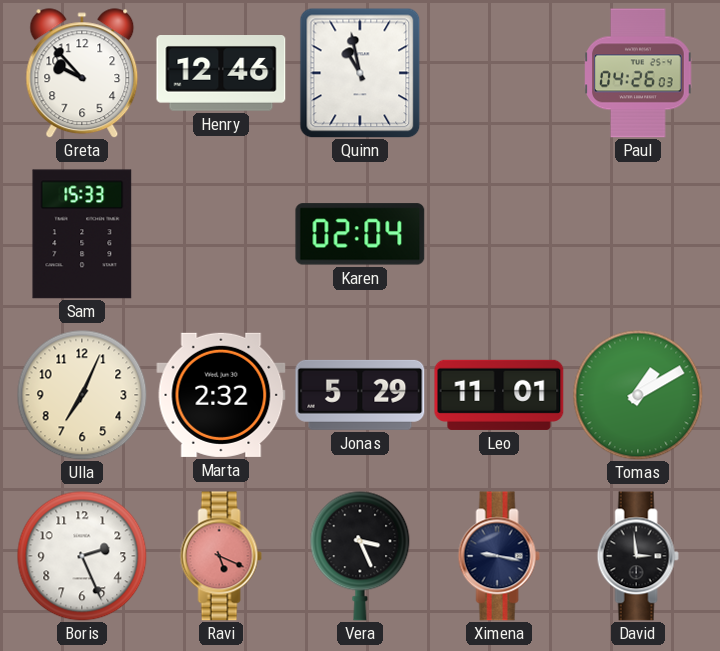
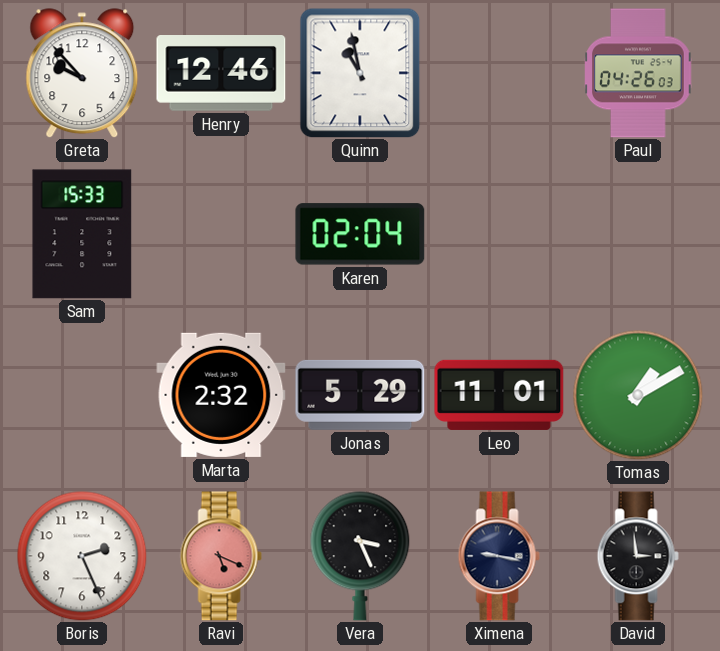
Ulla: 7:04 -> none (82, 395)
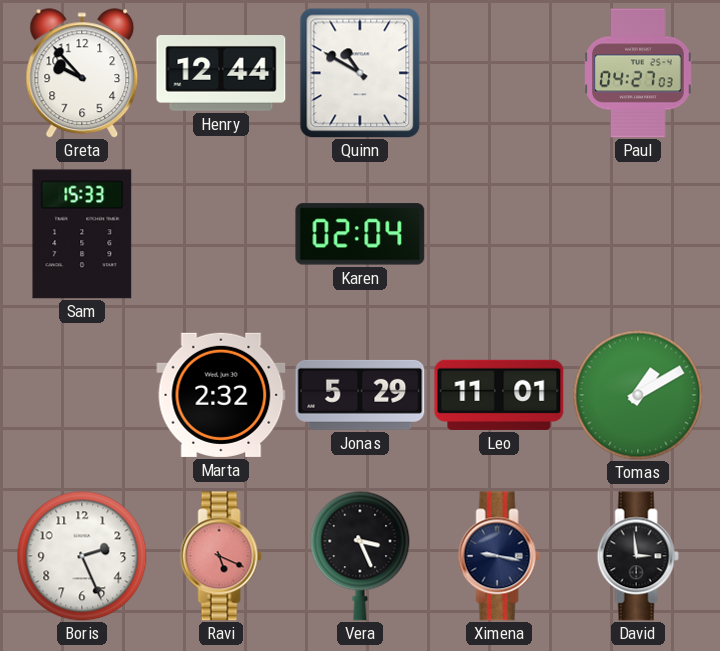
Henry: 12:46 -> 12:44 (221, 73)
Quinn: 10:58 -> 10:50 (360, 73)
Paul: 04:26 -> 04:27 (638, 73)
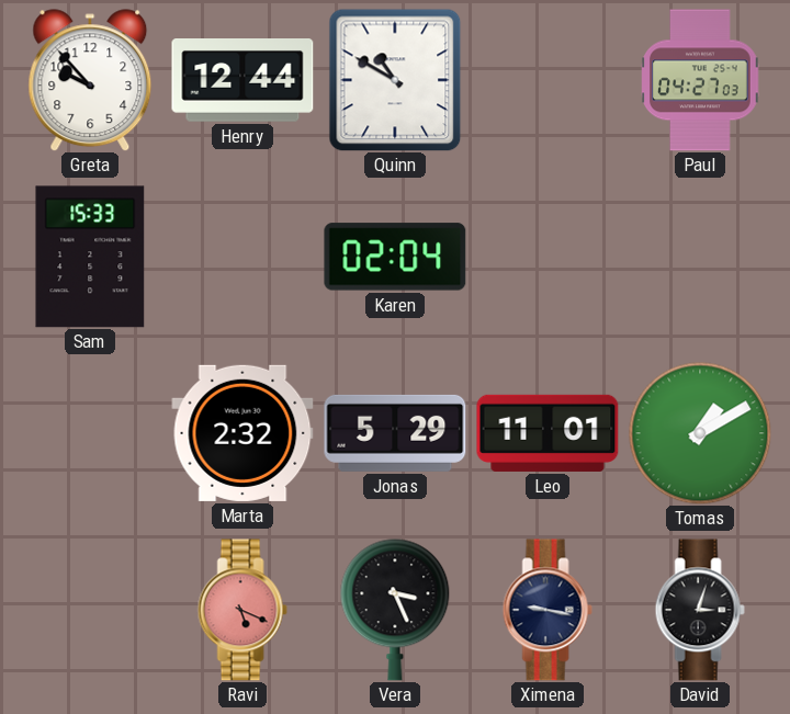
Boris: 2:26 -> none (82, 556)
David: 2:59 -> 3:03 (700, 610)
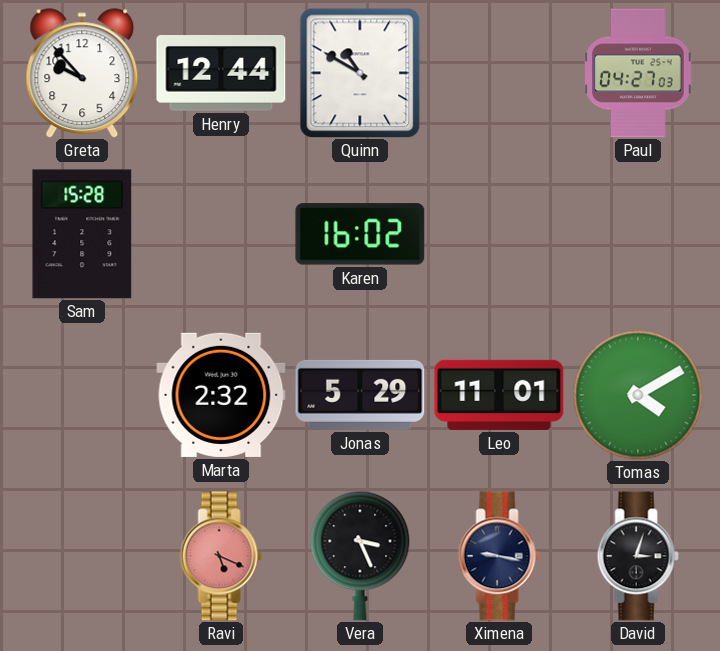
Sam: 15:33 -> 15:28 (82, 234)
Karen: 02:04 -> 16:02 (360, 234)
Tomas: 1:10 -> 4:10 (638, 395)
